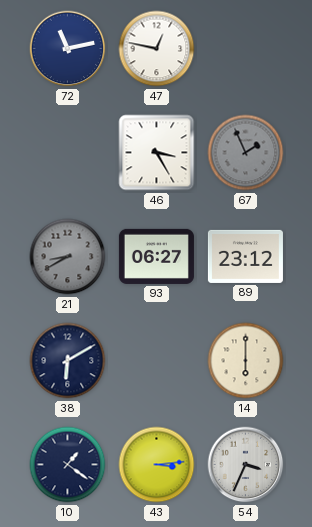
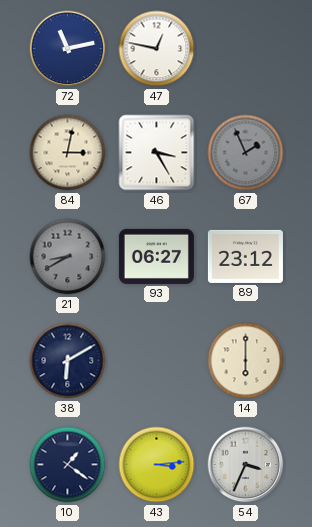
84: none -> 3:02 (68, 153)
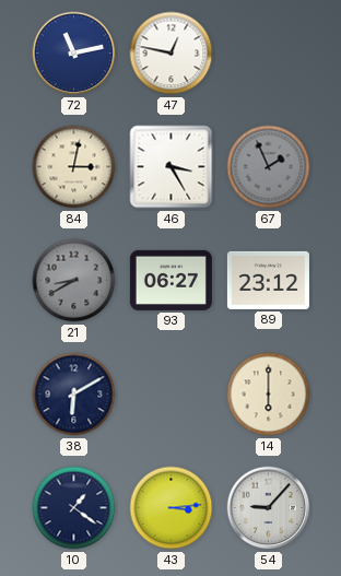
54: 3:34 -> 9:07 (269, 508)
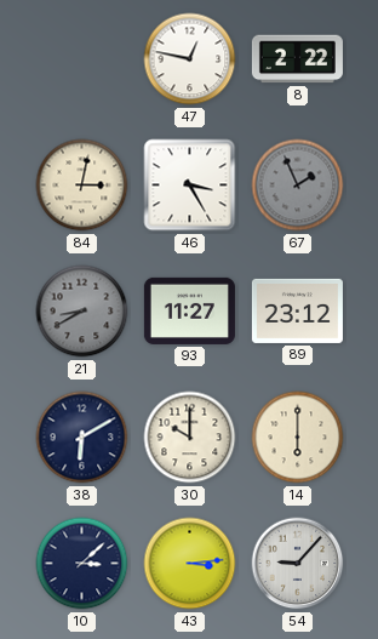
72: 11:13 -> none (74, 54)
8: none -> 2:22 (297, 59)
93: 06:27 -> 11:27 (189, 310)
30: none -> 10:00 (190, 438)
10: 1:21 -> 3:08 (82, 564)
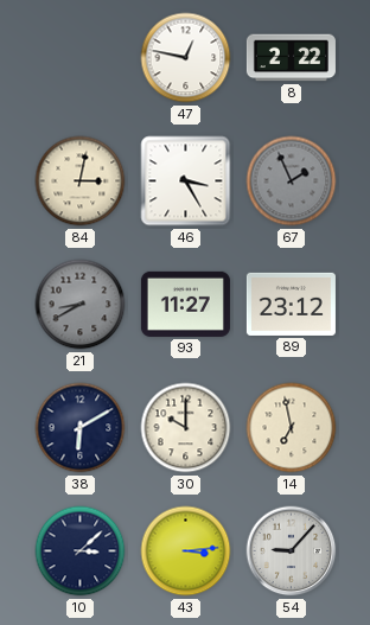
14: 6:00 -> 6:58 (292, 428)
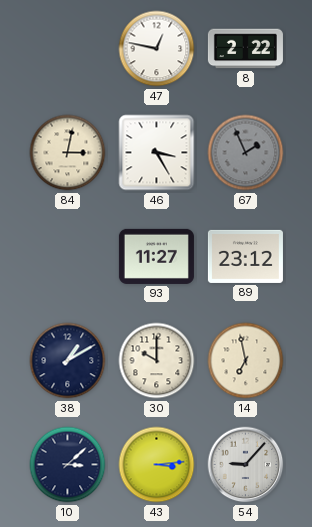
21: 8:40 -> none (81, 305)
38: 6:10 -> 1:10 (68, 361)
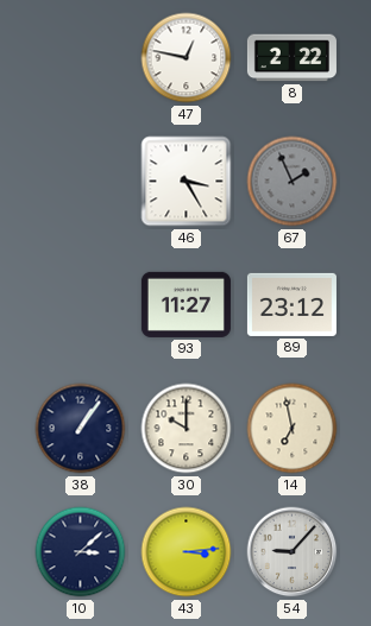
84: 3:02 -> none (68, 153)
38: 1:10 -> 1:06 (81, 429)
